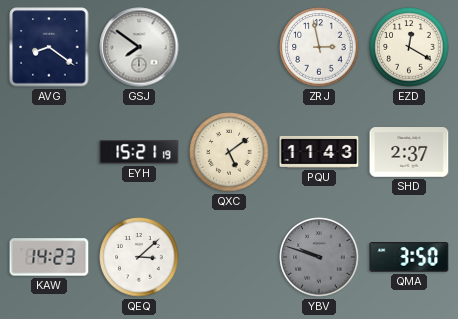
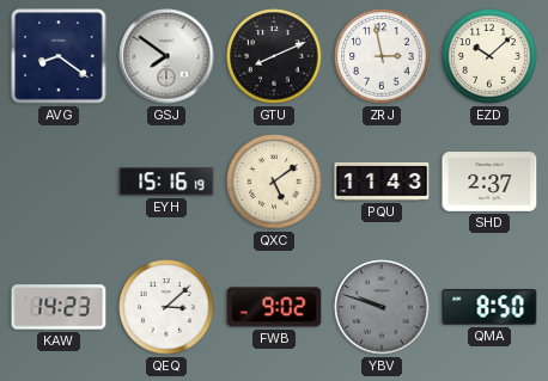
GTU: none -> 8:11 (274, 56)
EZD: 12:20 -> 10:08 (489, 56)
EYH: 15:21 -> 15:16 (166, 182)
FWB: none -> 9:02 (274, 307)
QMA: 3:50 -> 8:50 (489, 307)
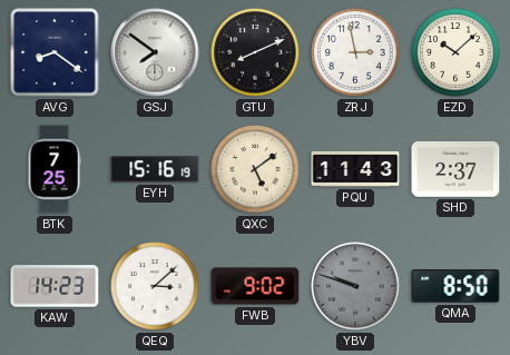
BTK: none -> 7:25 (55, 169)
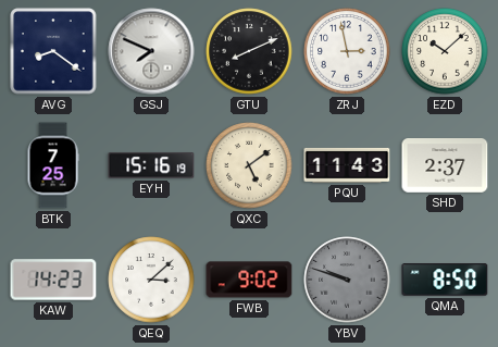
GSJ: 7:51 -> 7:49 (151, 51)
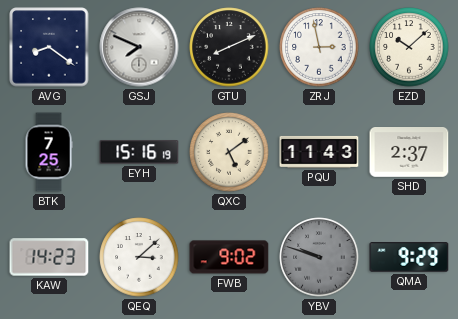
QMA: 8:50 -> 9:29 (409, 257)
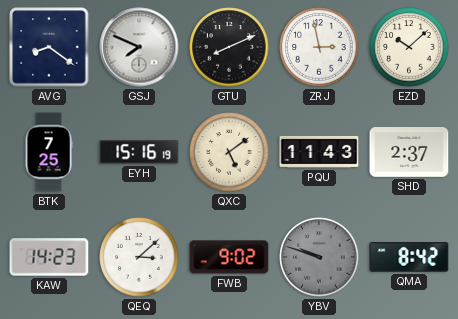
QMA: 9:29 -> 8:42 (409, 257)
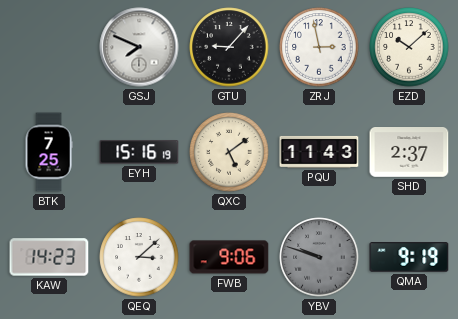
AVG: 8:21 -> none (49, 47)
GTU: 8:11 -> 9:07 (229, 47)
FWB: 9:02 -> 9:06 (229, 257)
QMA: 8:42 -> 9:19 (409, 257)
